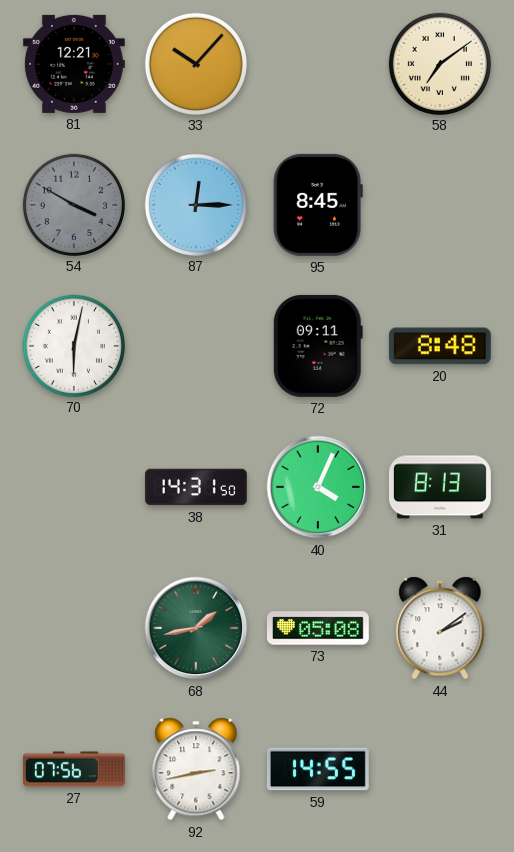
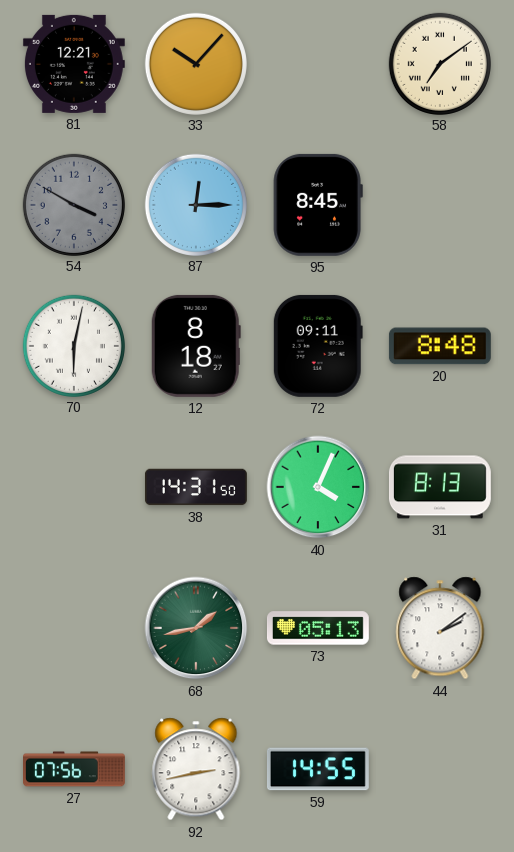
12: none -> 8:18 (196, 346)
73: 05:08 -> 05:13 (318, 628)
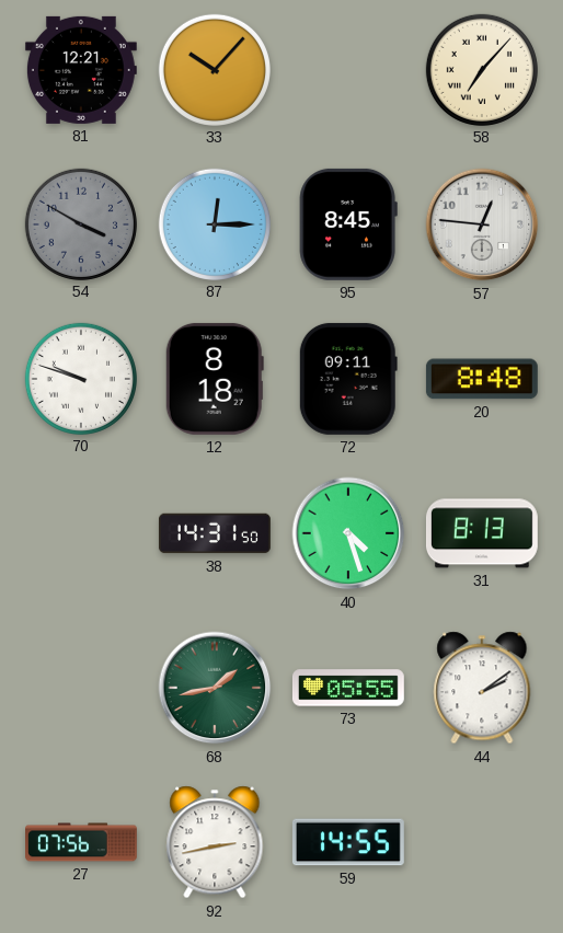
58: 7:09 -> 7:07 (481, 69)
57: none -> 12:46 (482, 224)
70: 6:02 -> 9:48 (80, 378)
40: 4:04 -> 4:27 (348, 533)
73: 05:13 -> 05:55 (348, 688)
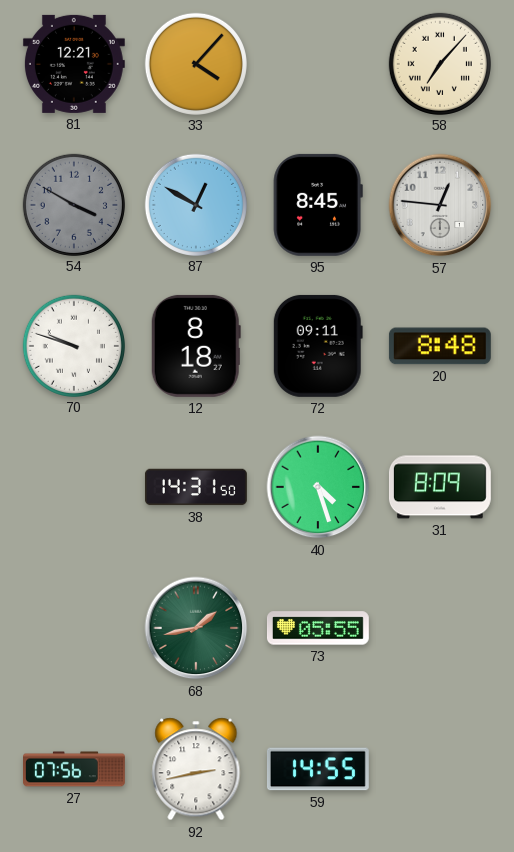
33: 10:07 -> 4:07 (195, 63)
87: 12:15 -> 12:50 (195, 204)
31: 8:13 -> 8:09 (440, 487)
44: 2:09 -> none (482, 688)
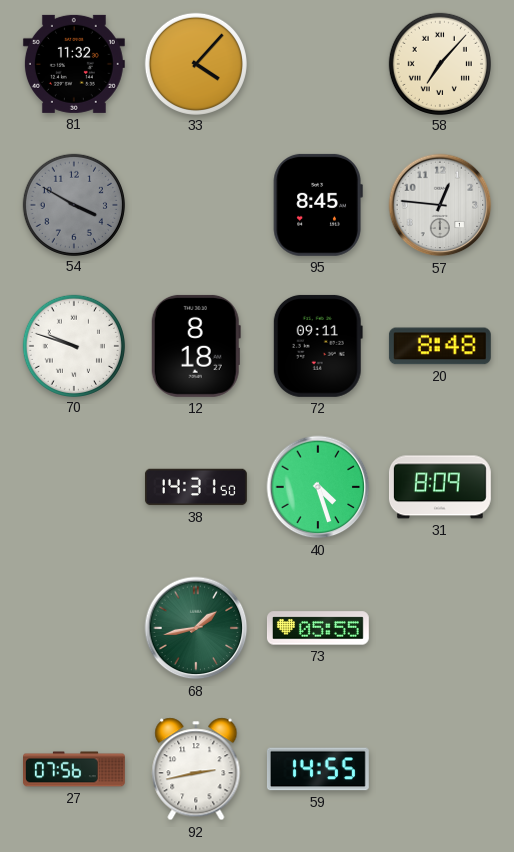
81: 12:21 -> 11:32 (74, 64)
87: 12:50 -> none (195, 204)
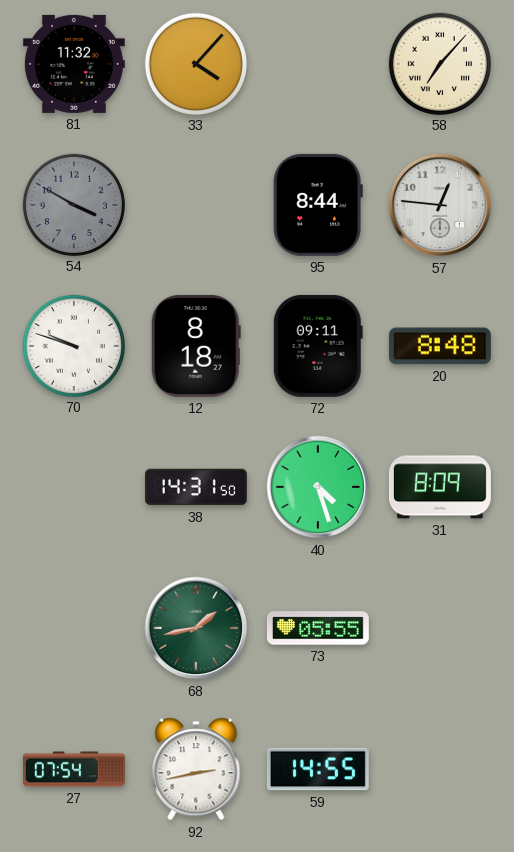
95: 8:45 -> 8:44 (318, 205)
27: 07:56 -> 07:54 (75, 769)
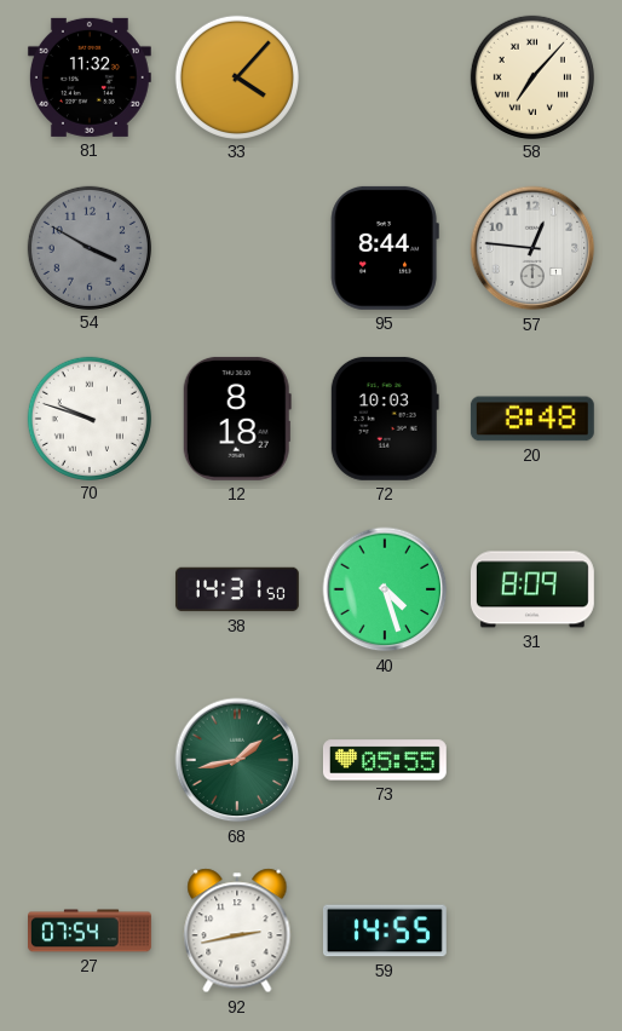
72: 09:11 -> 10:03 (385, 419)
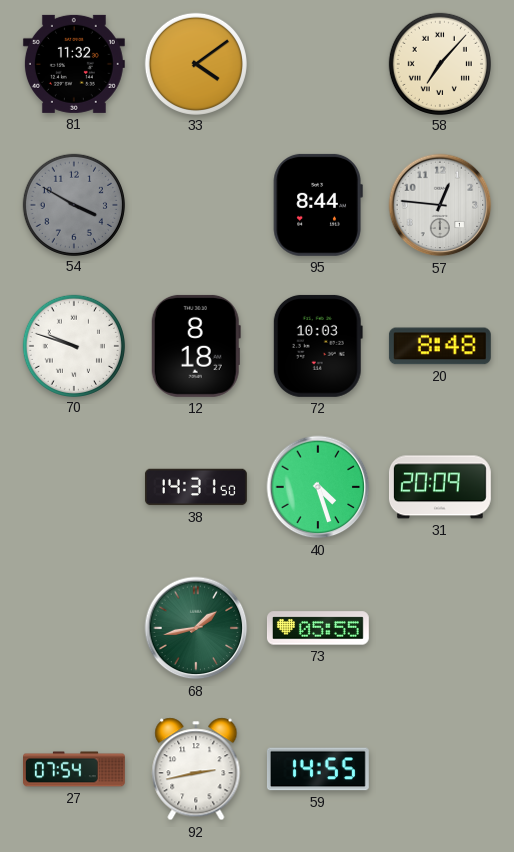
33: 4:07 -> 4:09 (195, 63)
31: 8:09 -> 20:09 (440, 487)
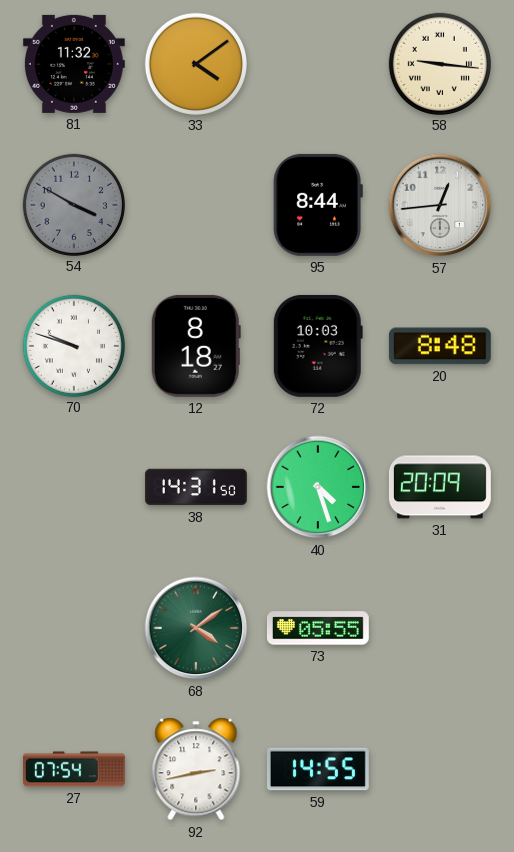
58: 7:07 -> 9:16 (439, 63)
57: 12:46 -> 12:44 (440, 205)
68: 1:43 -> 4:09 (196, 628)
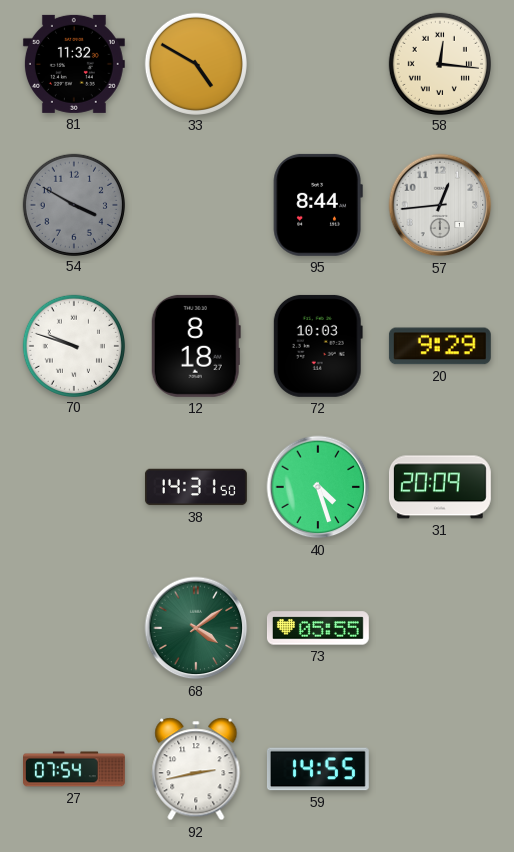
33: 4:09 -> 4:50 (195, 63)
58: 9:16 -> 12:16 (439, 63)
20: 8:48 -> 9:29 (440, 346)
